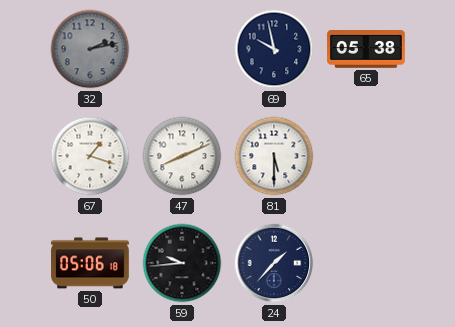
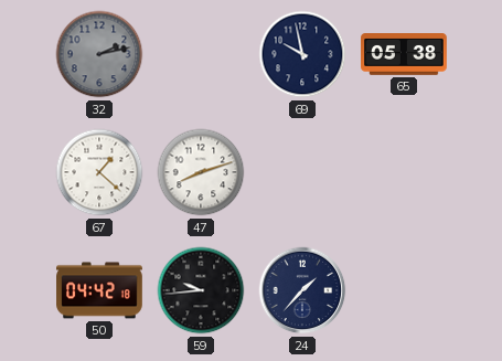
67: 1:18 -> 1:22 (99, 172)
47: 8:11 -> 8:12 (201, 172)
81: 5:30 -> none (274, 156)
50: 05:06 -> 04:42 (99, 290)
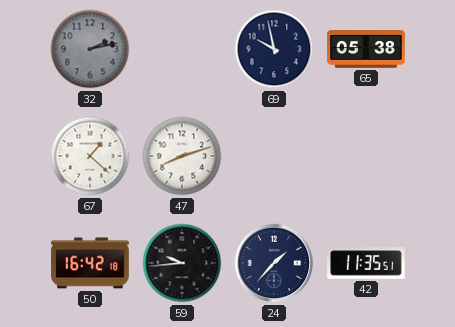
50: 04:42 -> 16:42 (90, 263)
42: none -> 11:35 (366, 263)
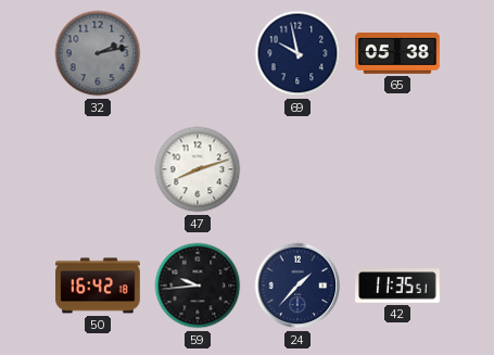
67: 1:22 -> none (90, 156)
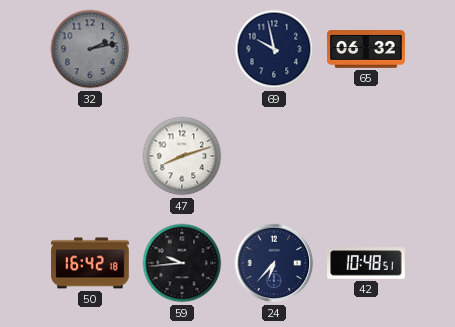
65: 05:38 -> 06:32 (366, 50)
24: 1:37 -> 6:37 (274, 263)
42: 11:35 -> 10:48 (366, 263)
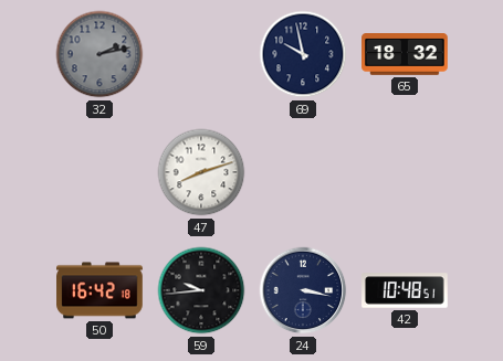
65: 06:32 -> 18:32 (405, 55)
24: 6:37 -> 3:17 (303, 290)
